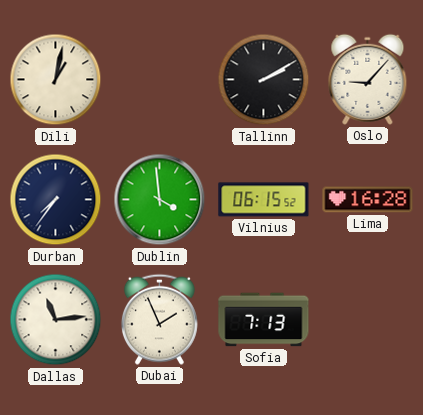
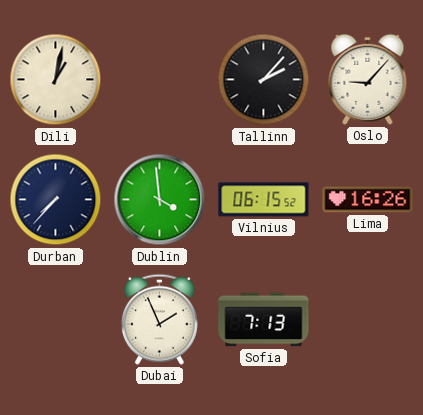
Tallinn: 2:10 -> 2:07 (264, 80)
Durban: 7:36 -> 7:37 (56, 200)
Lima: 16:28 -> 16:26 (368, 200)
Dallas: 11:14 -> none (56, 320)
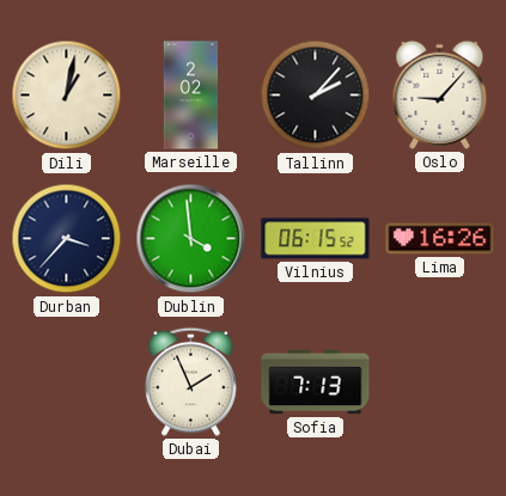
Marseille: none -> 2:02 (191, 96)
Durban: 7:37 -> 3:37 (67, 239)
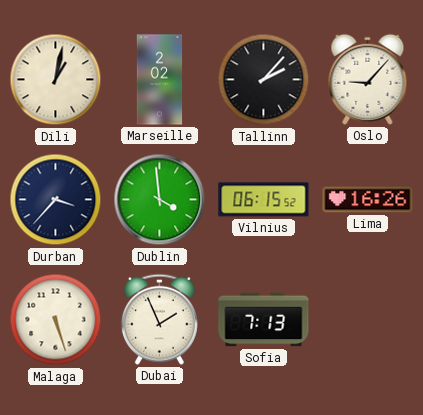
Malaga: none -> 5:27 (56, 320)
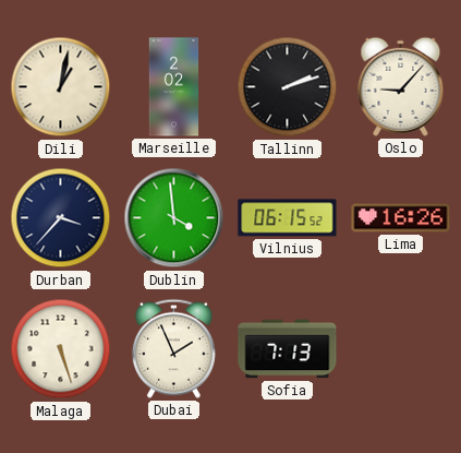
Tallinn: 2:07 -> 2:12 (288, 87)
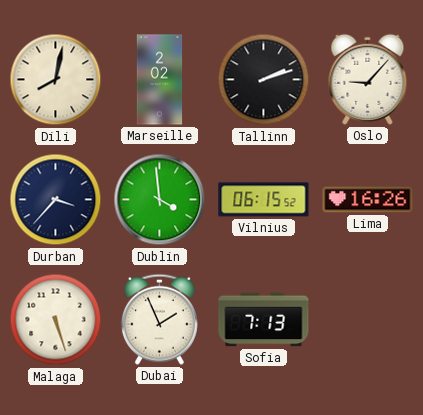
Dili: 1:02 -> 8:02 (56, 80)
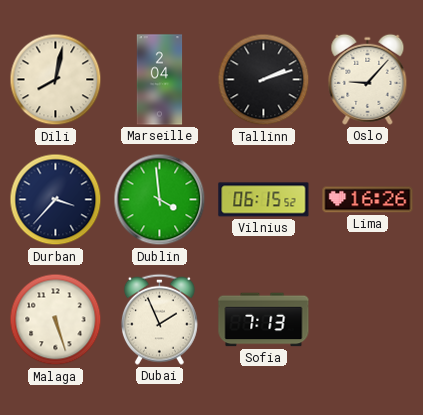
Marseille: 2:02 -> 2:04 (160, 80)
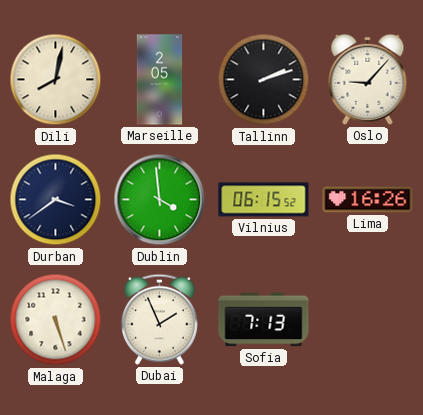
Marseille: 2:04 -> 2:05 (160, 80)
Durban: 3:37 -> 3:39 (56, 200)
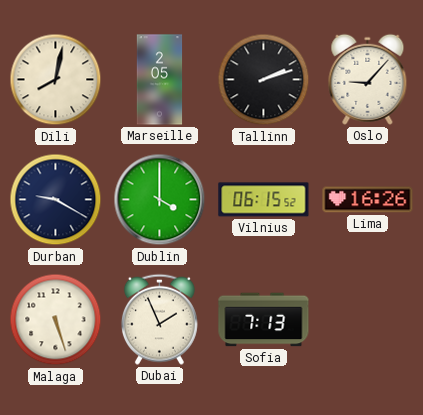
Durban: 3:39 -> 9:20 (56, 200)
Dublin: 3:59 -> 4:00 (160, 200)
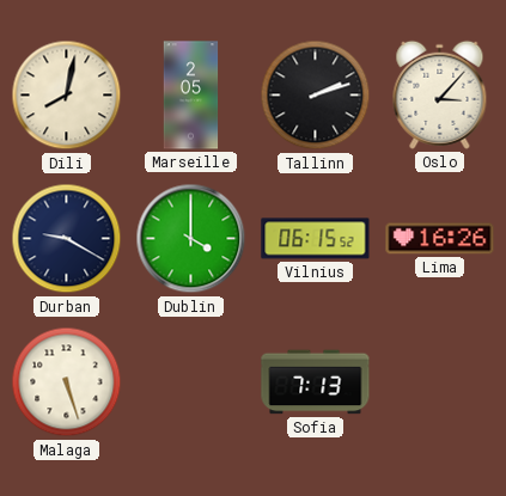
Oslo: 9:07 -> 3:07 (440, 94)
Dubai: 1:56 -> none (159, 319)
